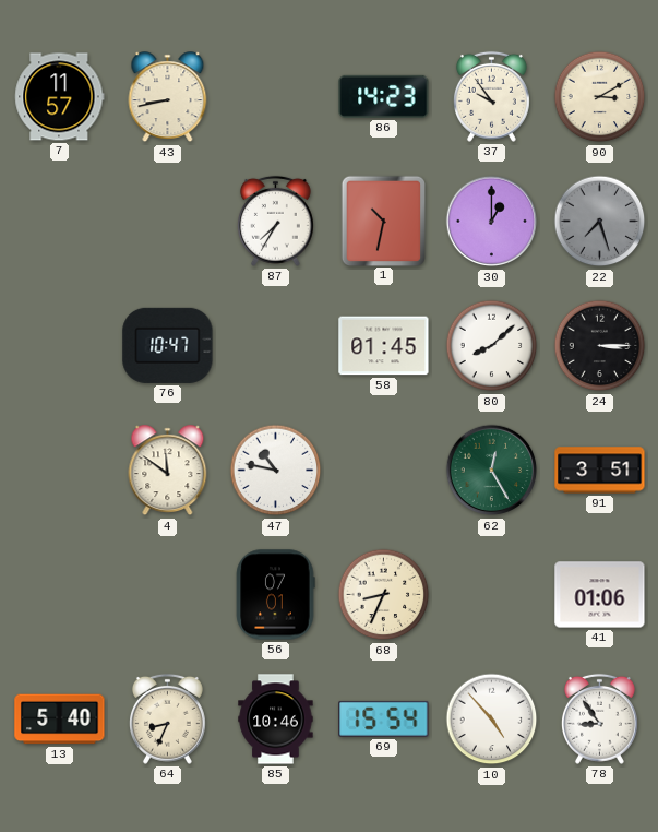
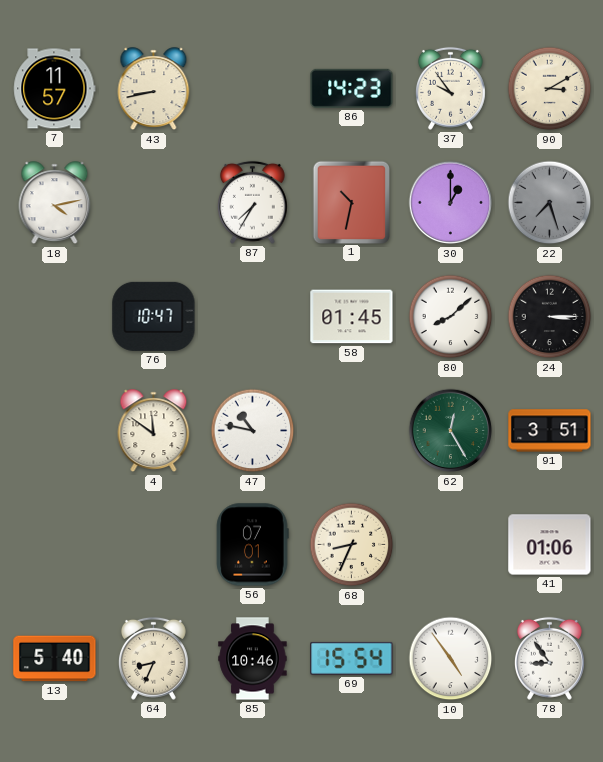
18: none -> 4:13 (55, 203)
10: 4:53 -> 4:54 (451, 659)
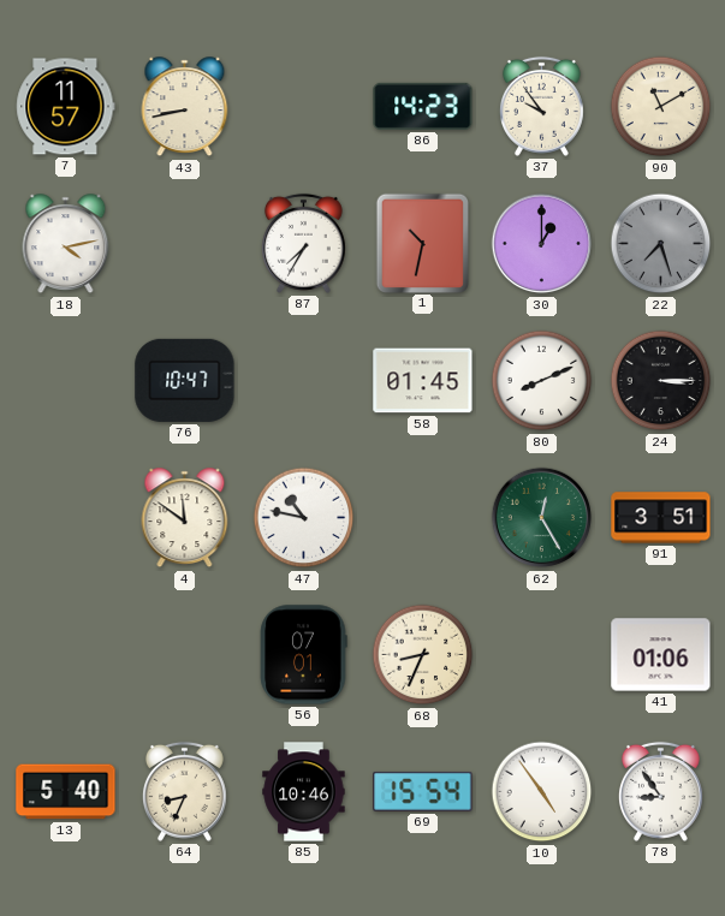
90: 3:10 -> 11:10 (661, 107)
80: 8:08 -> 8:11 (542, 381)
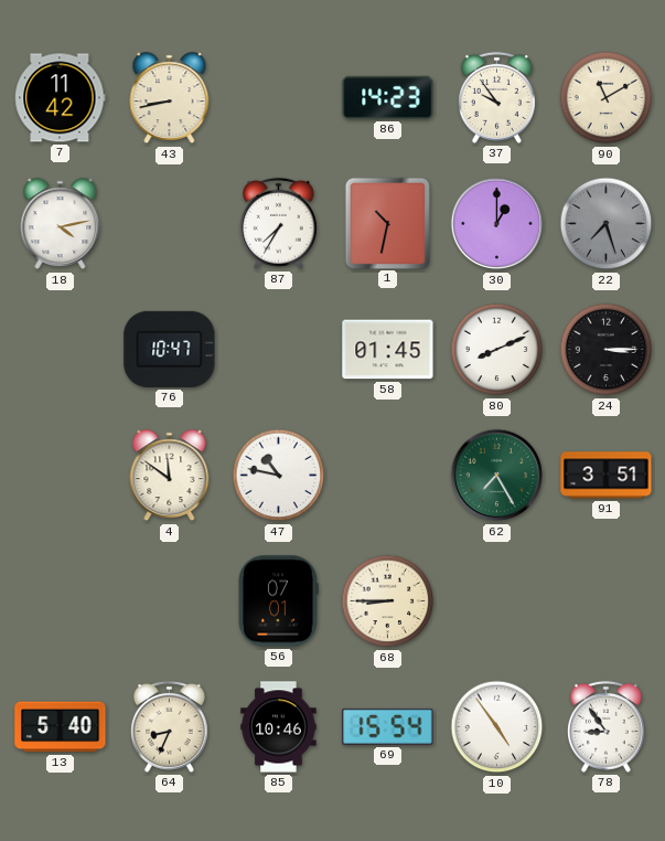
7: 11:57 -> 11:42 (61, 98)
62: 12:25 -> 7:25 (497, 476)
68: 8:34 -> 8:45 (388, 602)
41: 01:06 -> none (661, 655)
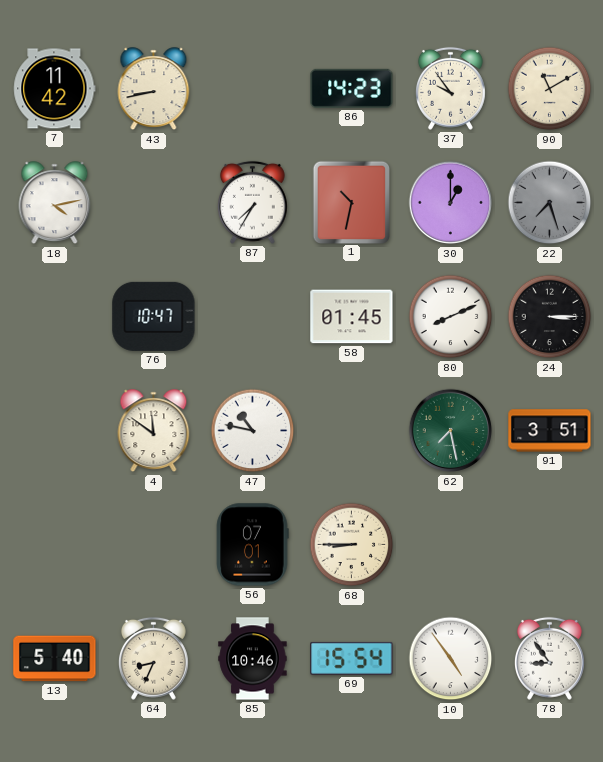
62: 7:25 -> 7:28 (451, 431)
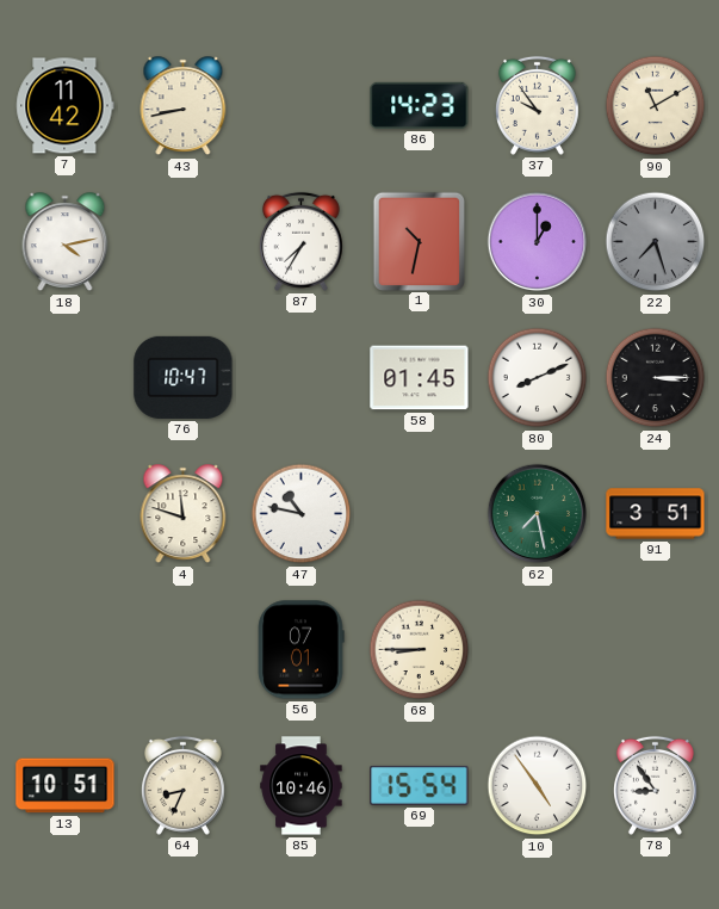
4: 11:51 -> 11:48 (184, 514)
13: 5:40 -> 10:51 (66, 786)
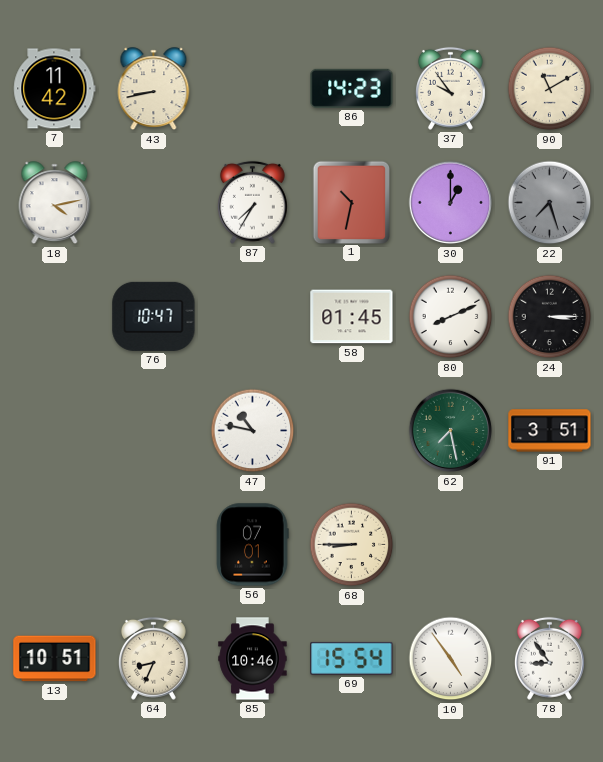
4: 11:48 -> none (184, 514)
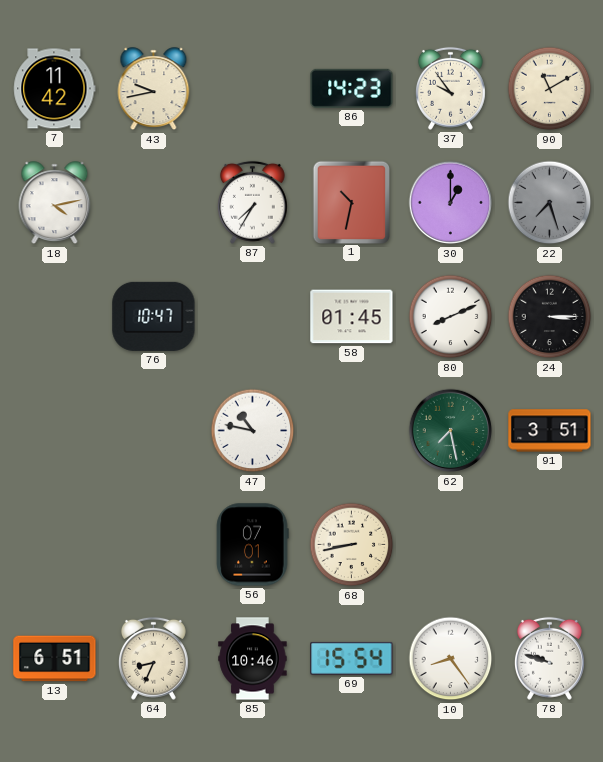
43: 8:43 -> 9:43 (154, 89)
68: 8:45 -> 8:43 (352, 545)
13: 10:51 -> 6:51 (55, 659)
10: 4:54 -> 8:24 (451, 659)
78: 8:54 -> 9:48 (549, 658)
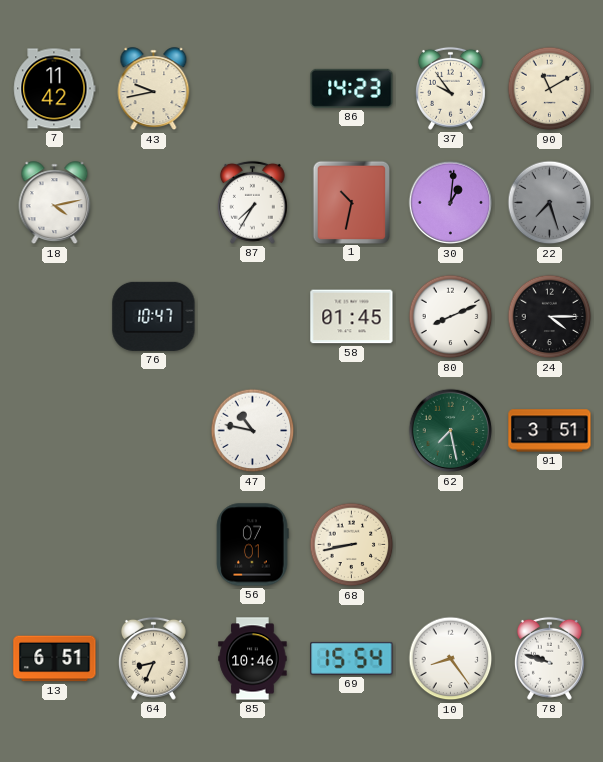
30: 1:00 -> 1:01 (451, 203)
24: 3:15 -> 4:15 (550, 317)
